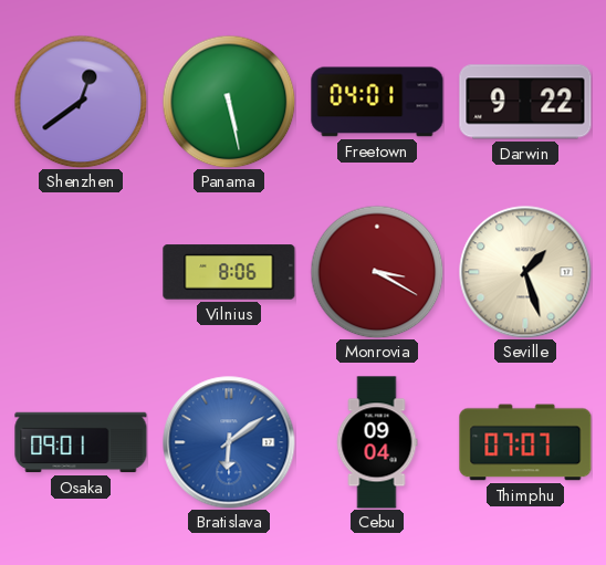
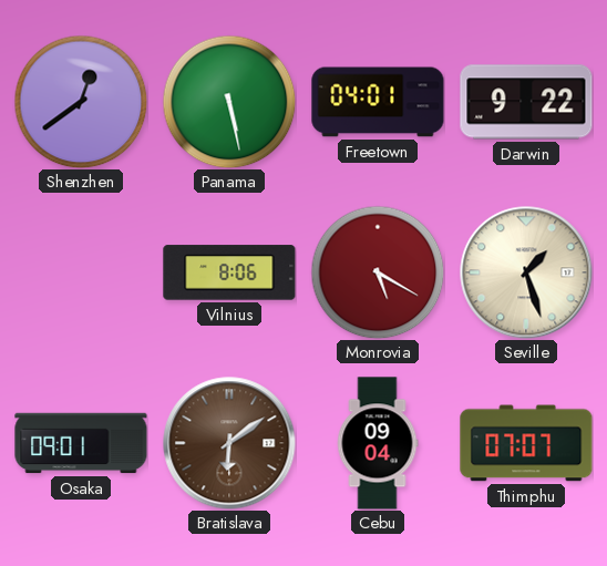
Monrovia: 3:20 -> 5:20 (378, 272)
Bratislava dial: blue -> brown (229, 443)
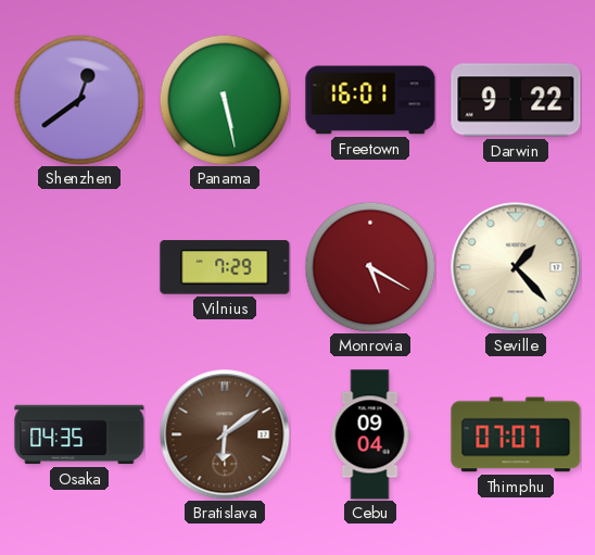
Freetown: 04:01 -> 16:01 (370, 100)
Vilnius: 8:06 -> 7:29 (225, 267)
Seville: 1:27 -> 1:23 (516, 267)
Osaka: 09:01 -> 04:35 (79, 434)
